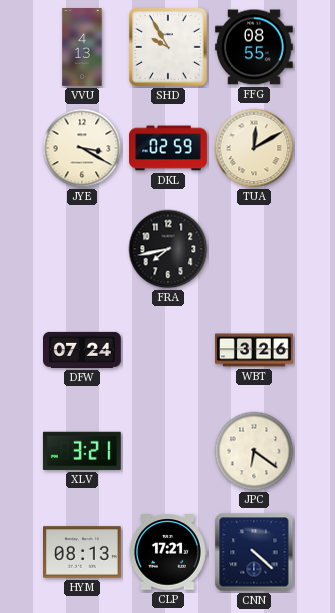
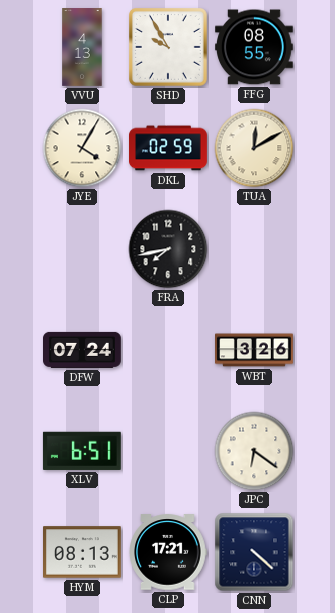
JYE: 3:20 -> 4:05 (82, 148)
XLV: 3:21 -> 6:51 (82, 451)
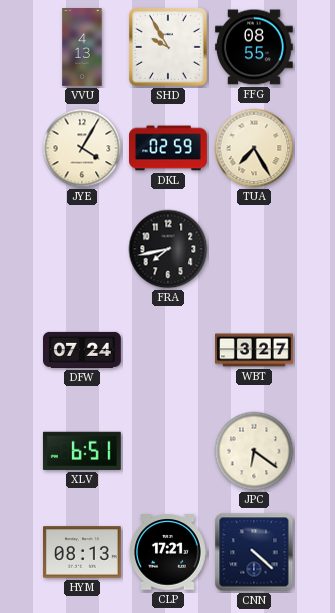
TUA: 12:10 -> 7:25 (254, 148)
WBT: 3:26 -> 3:27 (254, 350)
